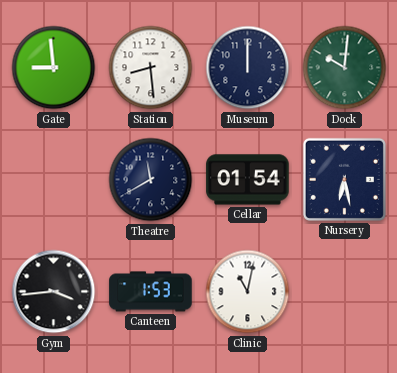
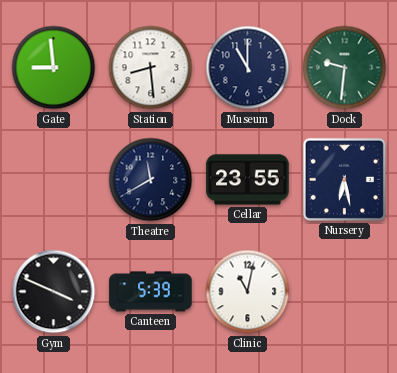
Museum: 12:00 -> 11:00 (248, 68)
Dock: 10:01 -> 9:31 (345, 68)
Cellar: 01:54 -> 23:55 (248, 180)
Gym: 3:44 -> 3:49 (54, 292)
Canteen: 1:53 -> 5:39 (151, 292)
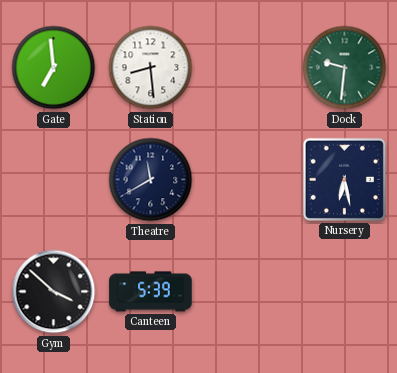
Gate: 8:59 -> 6:59 (54, 68)
Museum: 11:00 -> none (248, 68)
Cellar: 23:55 -> none (248, 180)
Gym: 3:49 -> 3:52 (54, 292)
Clinic: 11:02 -> none (248, 292)
